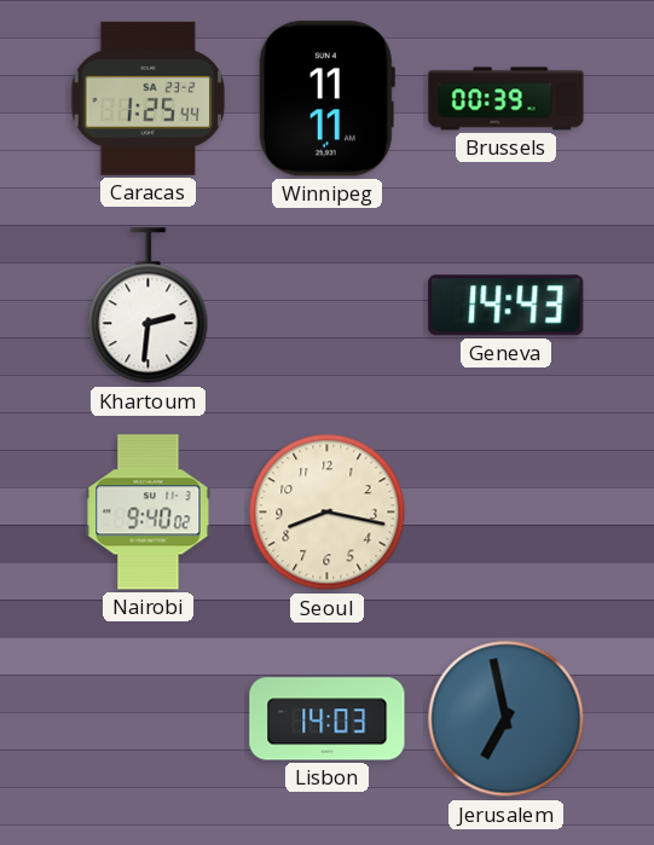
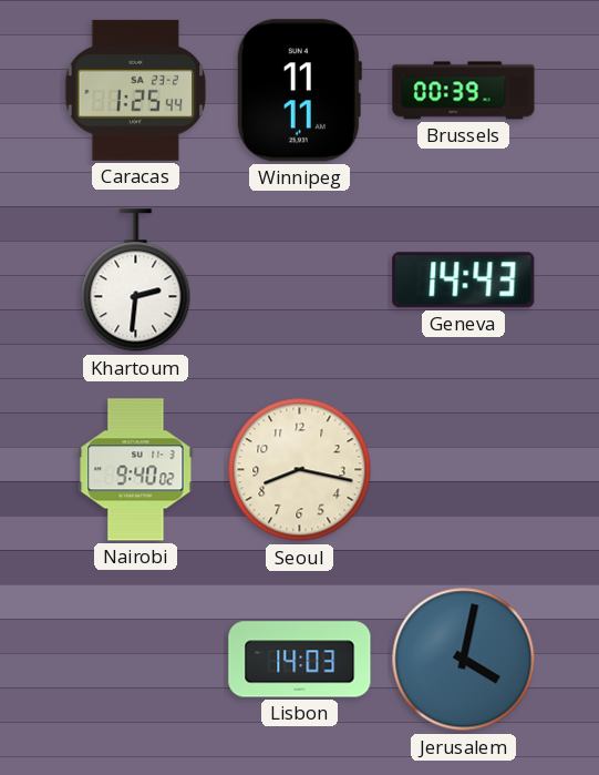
Jerusalem: 6:58 -> 4:02 (464, 660)
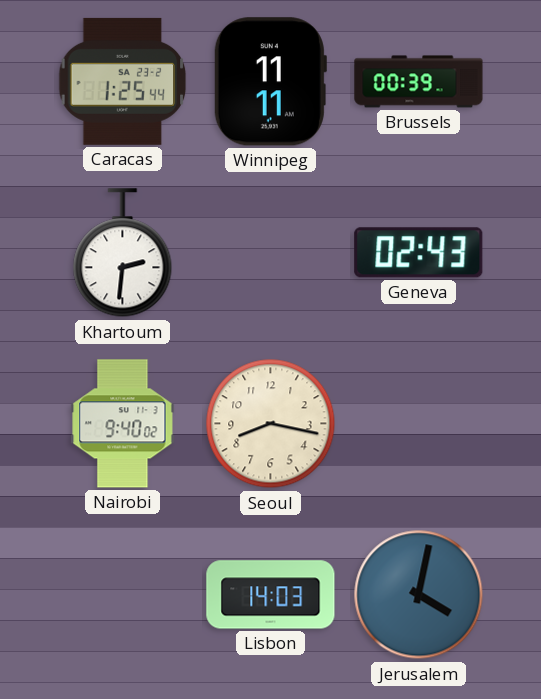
Geneva: 14:43 -> 02:43 (419, 253)
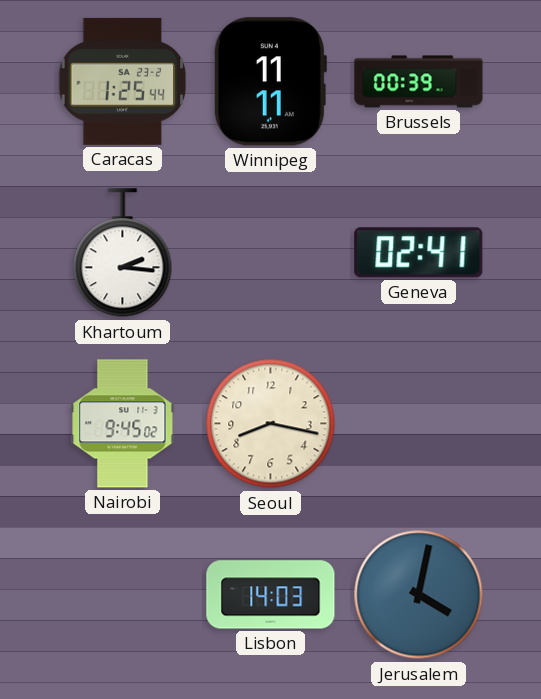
Khartoum: 2:31 -> 2:16 (123, 253)
Geneva: 02:43 -> 02:41 (419, 253)
Nairobi: 9:40 -> 9:45 (123, 424)
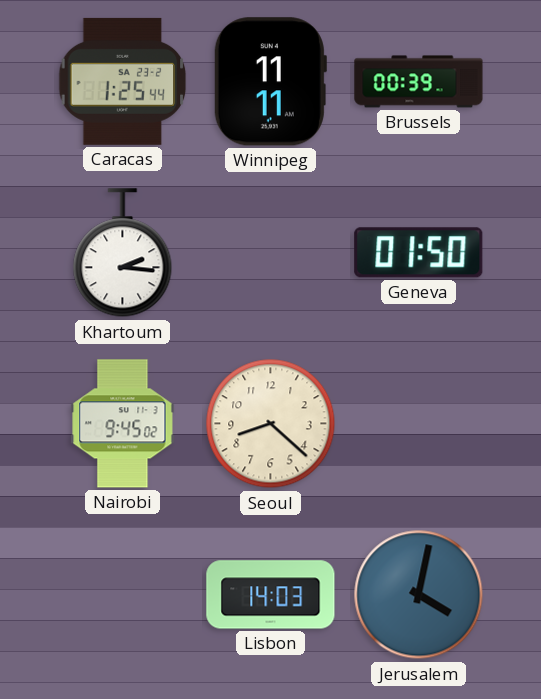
Geneva: 02:41 -> 01:50 (419, 253)
Seoul: 8:17 -> 8:22 (271, 424)
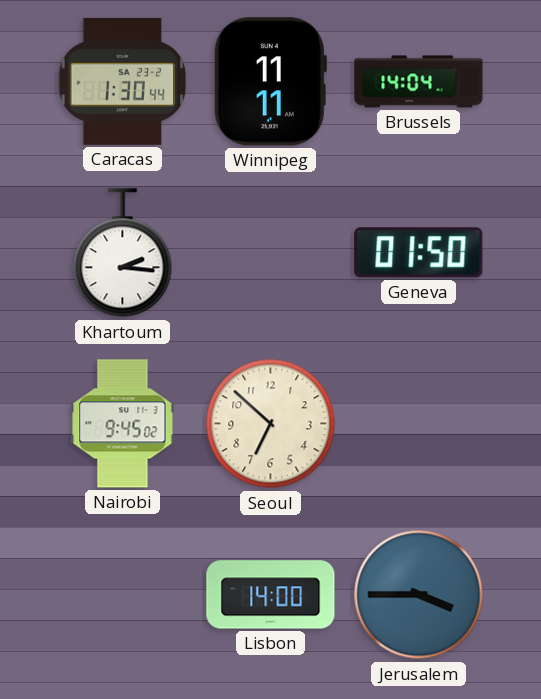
Caracas: 1:25 -> 1:30 (123, 81)
Brussels: 00:39 -> 14:04 (419, 82)
Seoul: 8:22 -> 6:52 (271, 424)
Lisbon: 14:03 -> 14:00 (271, 595)
Jerusalem: 4:02 -> 3:45 (419, 595)
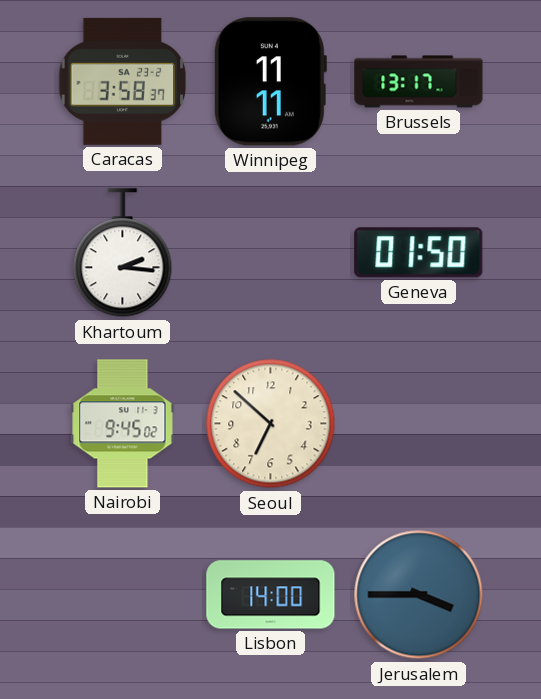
Caracas: 1:30 -> 3:58 (123, 81)
Brussels: 14:04 -> 13:17 (419, 82)
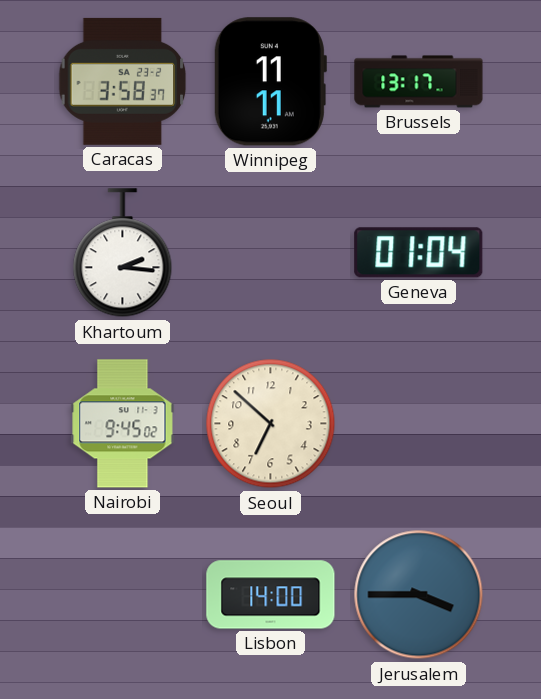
Geneva: 01:50 -> 01:04 (419, 253)
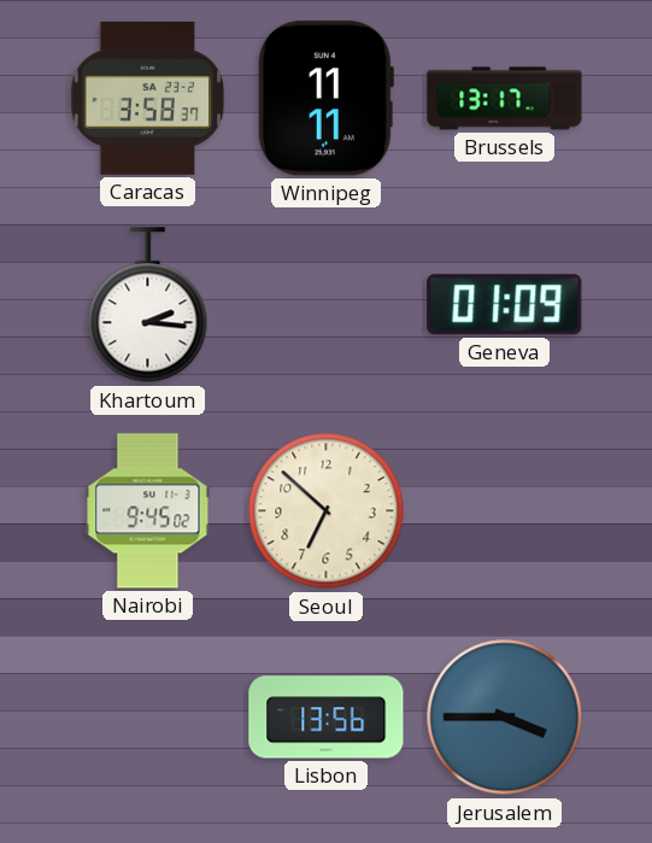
Geneva: 01:04 -> 01:09 (505, 305)
Lisbon: 14:00 -> 13:56 (327, 718)
